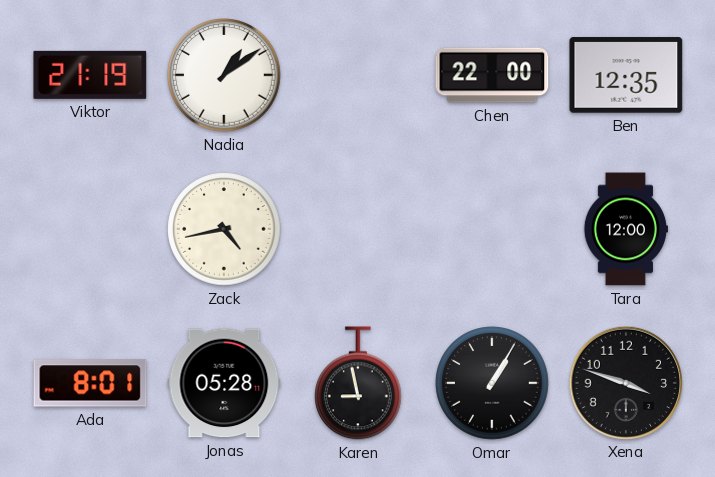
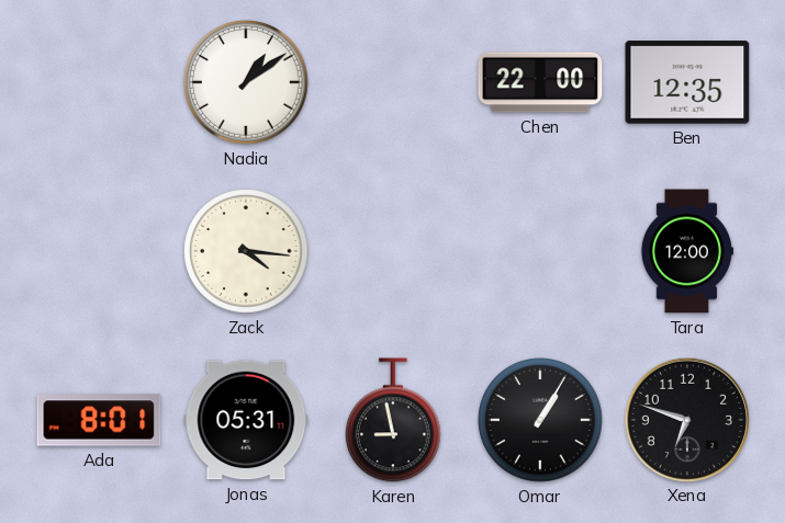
Viktor: 21:19 -> none (90, 75)
Zack: 4:43 -> 4:16 (246, 251)
Jonas: 05:28 -> 05:31 (246, 420)
Xena: 3:48 -> 6:48 (686, 419)
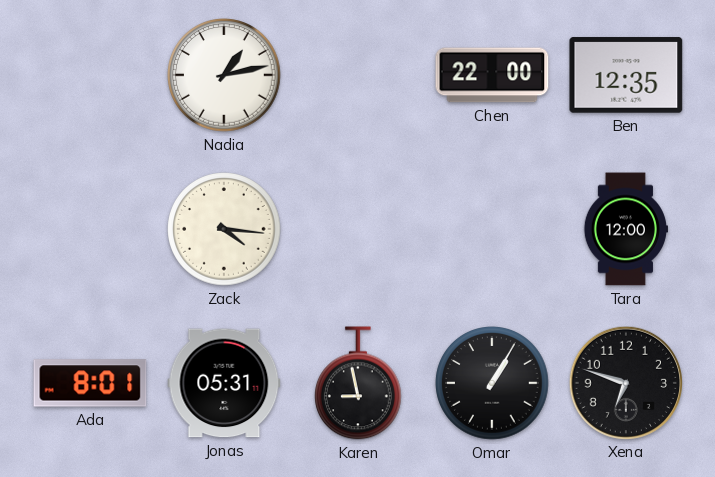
Nadia: 1:09 -> 1:13 (224, 75)
